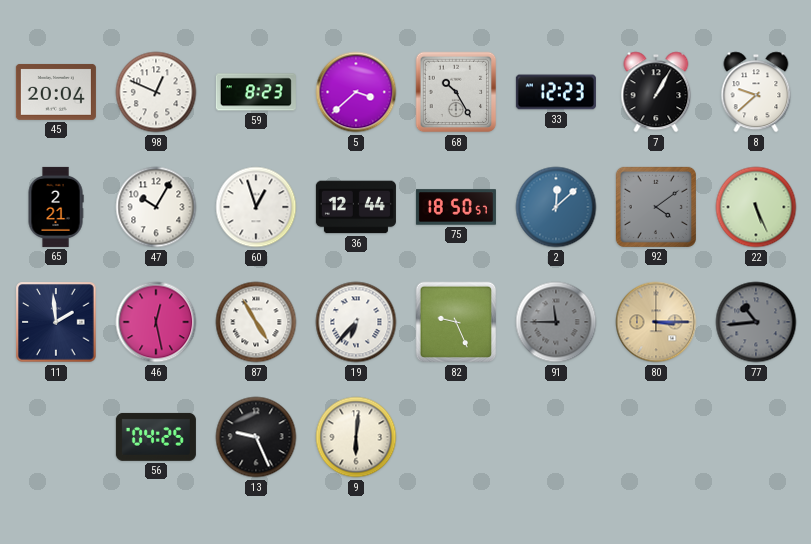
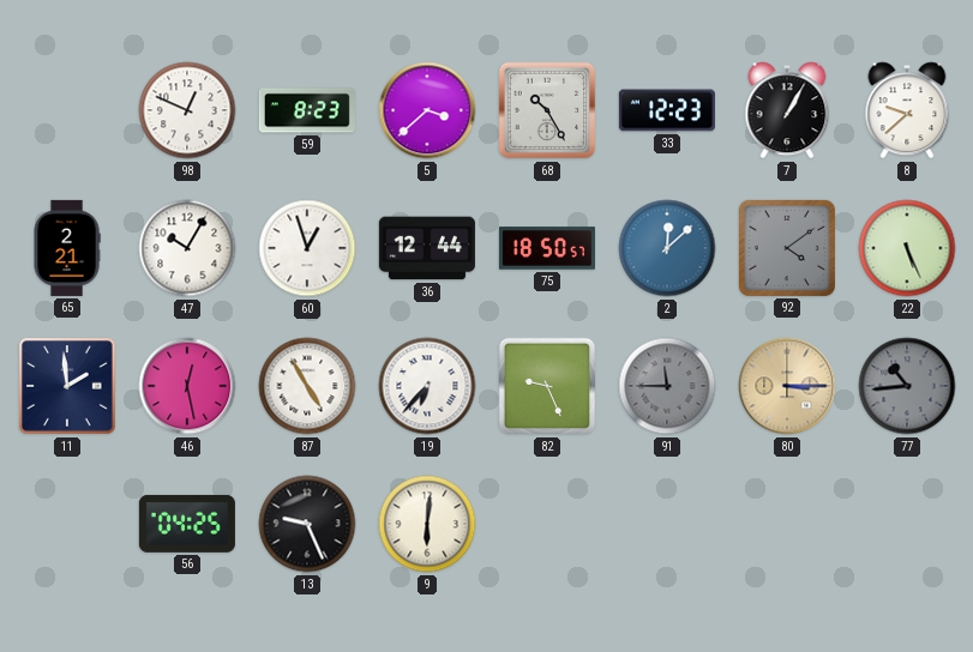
45: 20:04 -> none (56, 92)
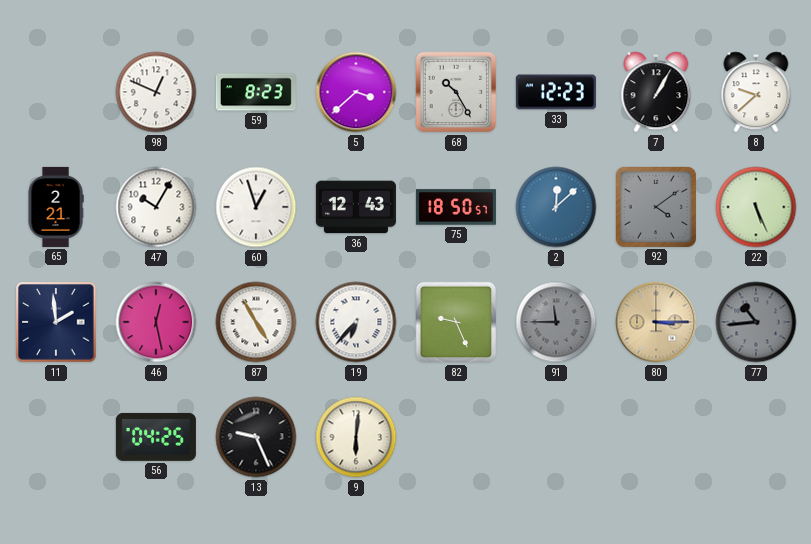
36: 12:44 -> 12:43 (356, 207)
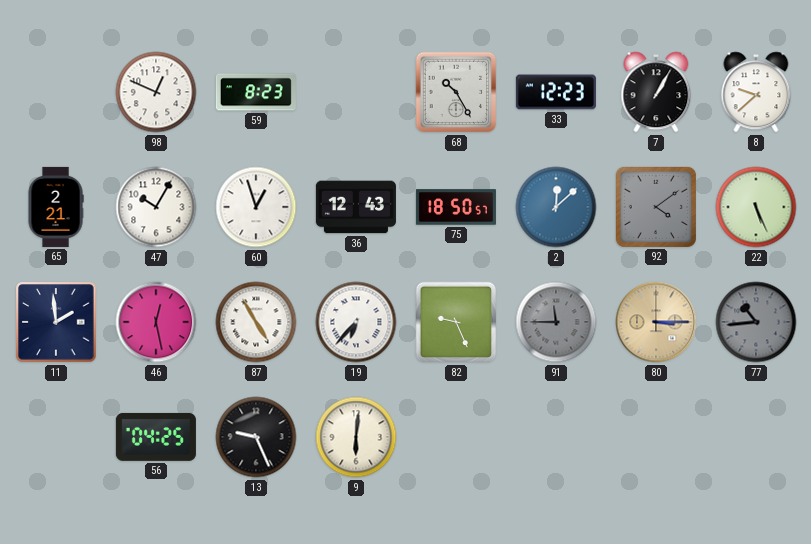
5: 3:38 -> none (356, 92)
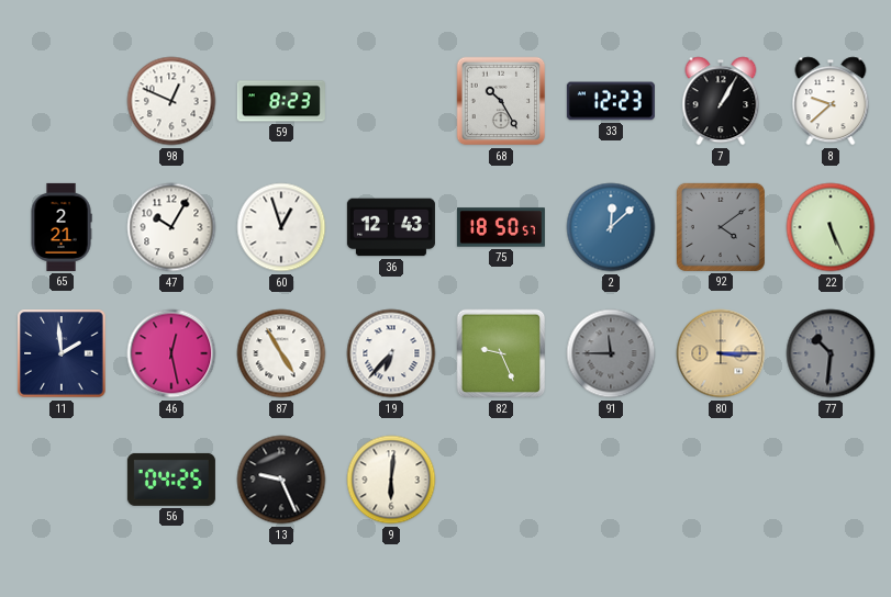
77: 10:44 -> 10:31 (831, 353)
